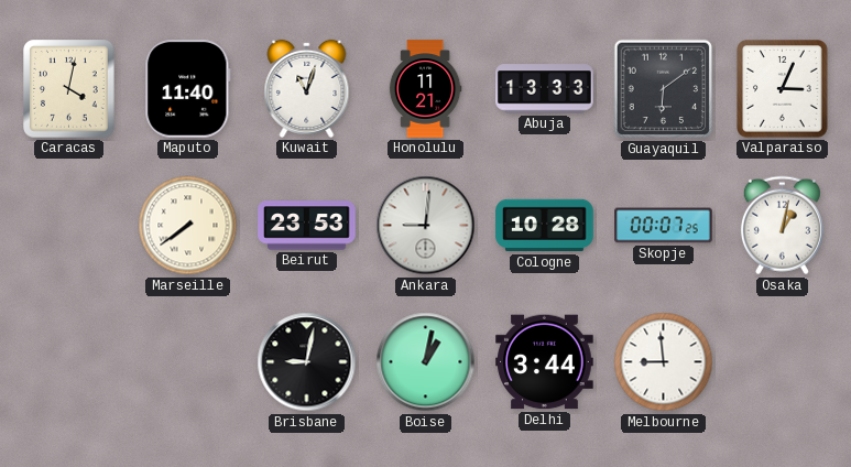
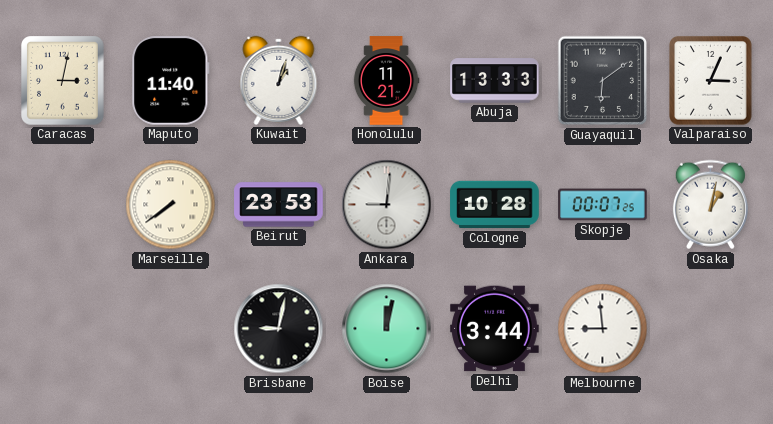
Caracas: 4:02 -> 3:02 (63, 81)
Kuwait: 11:03 -> 1:03 (279, 80)
Boise: 1:02 -> 12:02 (387, 329)
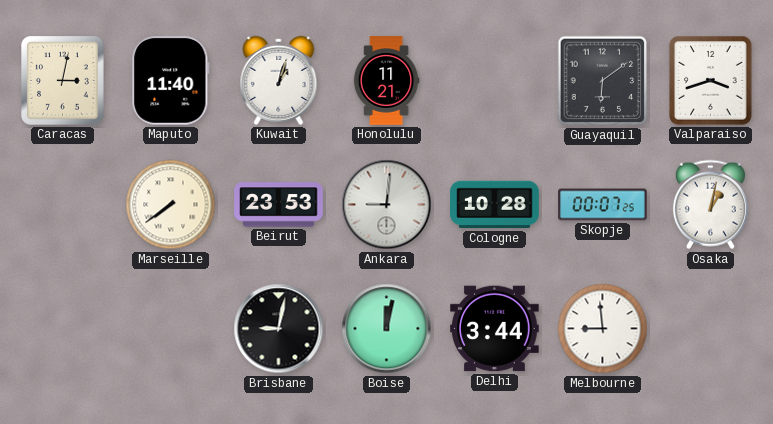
Abuja: 13:33 -> none (495, 81)
Valparaiso: 3:04 -> 3:42 (711, 81)
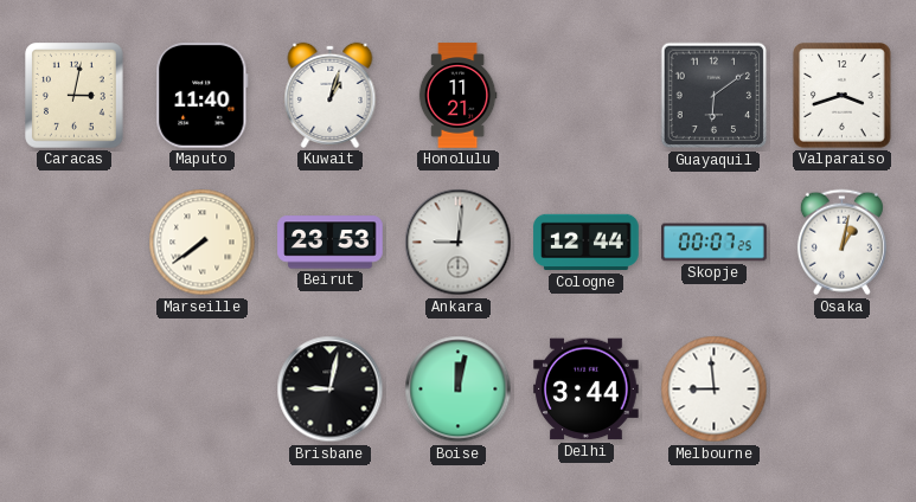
Cologne: 10:28 -> 12:44 (587, 243)
